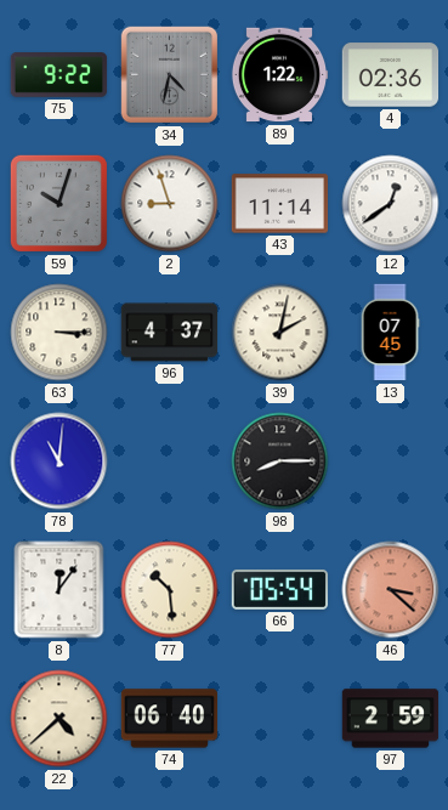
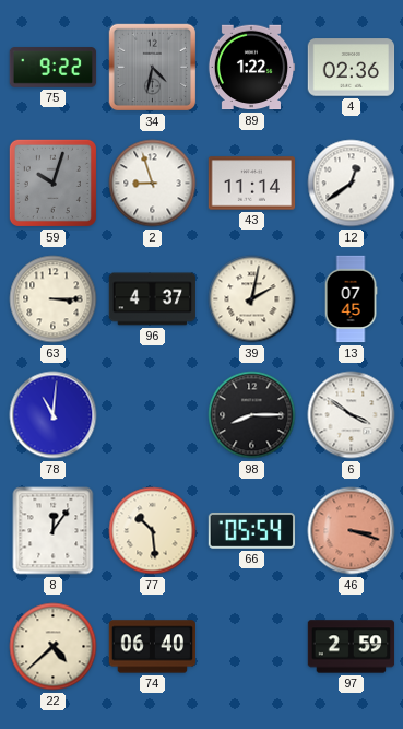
6: none -> 3:51 (352, 415)
46: 3:22 -> 3:18 (352, 531)
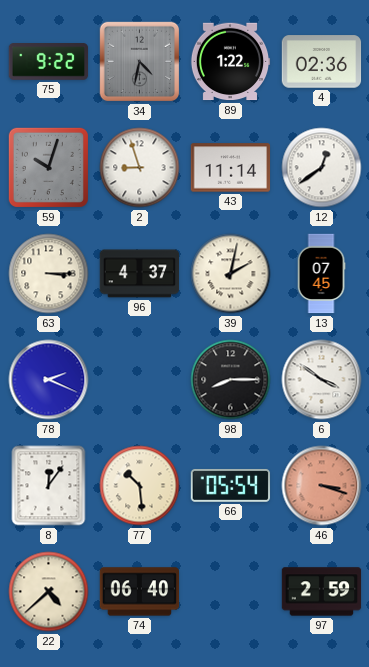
78: 11:01 -> 2:19 (49, 380)
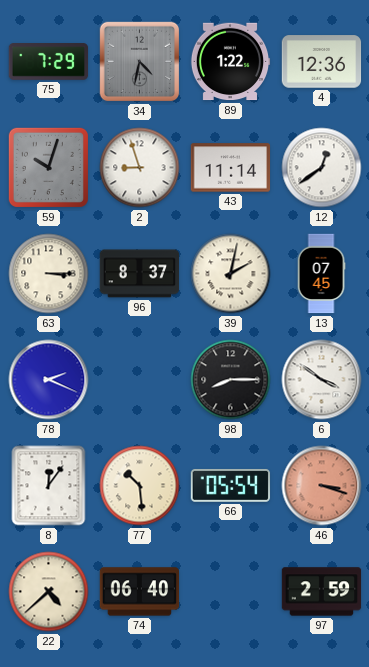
75: 9:22 -> 7:29 (49, 62)
4: 02:36 -> 12:36 (322, 62)
96: 4:37 -> 8:37 (140, 274)
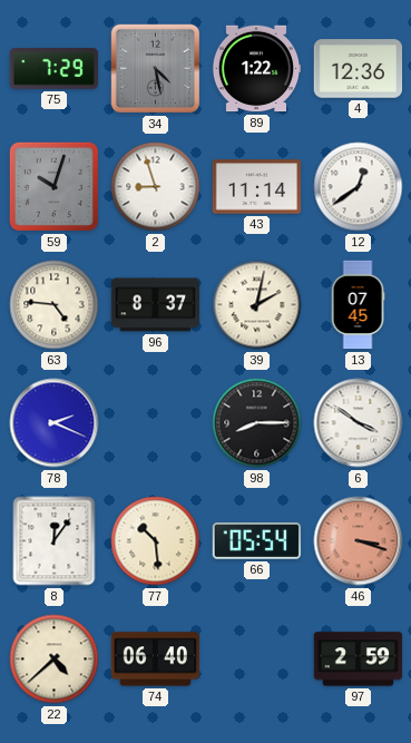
34: 4:32 -> 4:28 (156, 69)
63: 3:15 -> 4:46 (55, 305)
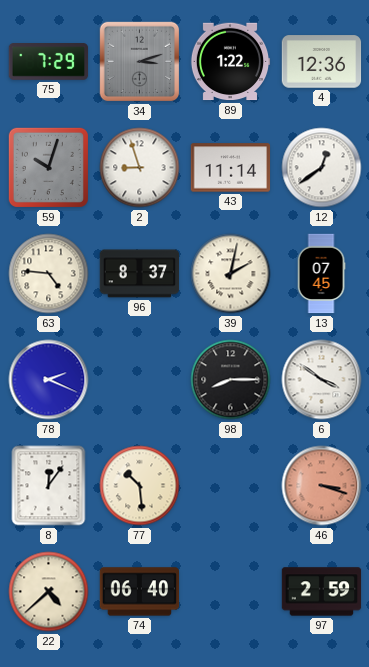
34: 4:28 -> 3:12 (140, 62)
66: 05:54 -> none (257, 540)
